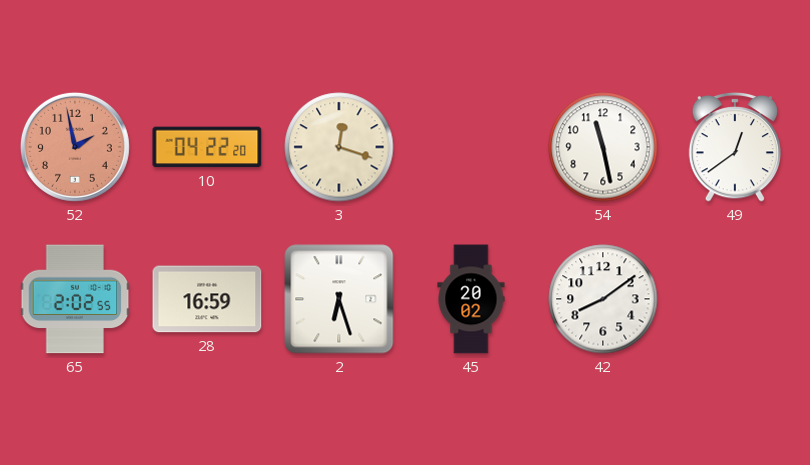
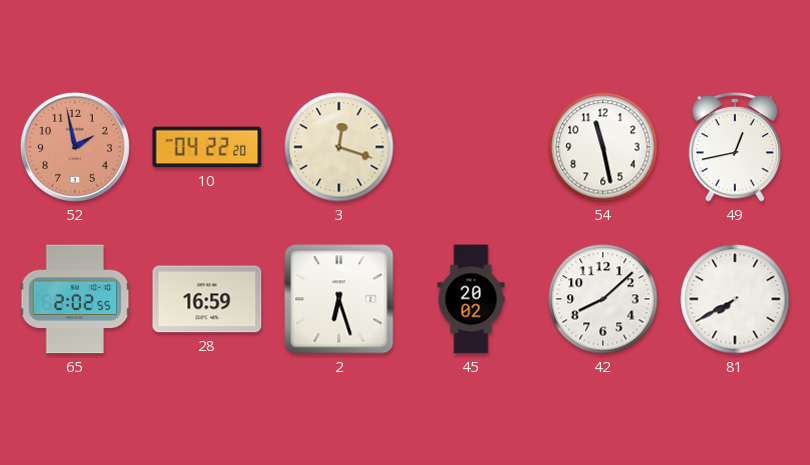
49: 12:39 -> 12:43 (735, 147)
42: 8:09 -> 8:08 (603, 299)
81: none -> 7:40 (735, 299)
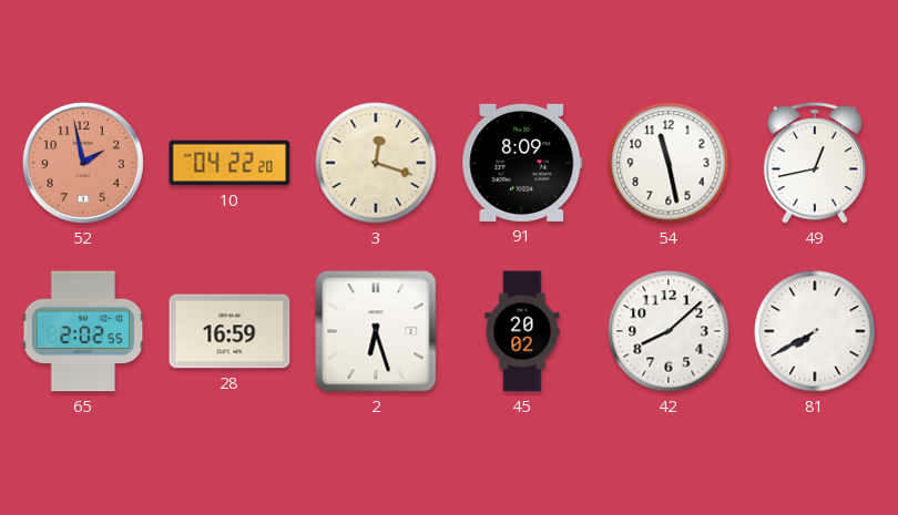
91: none -> 8:09 (522, 163)
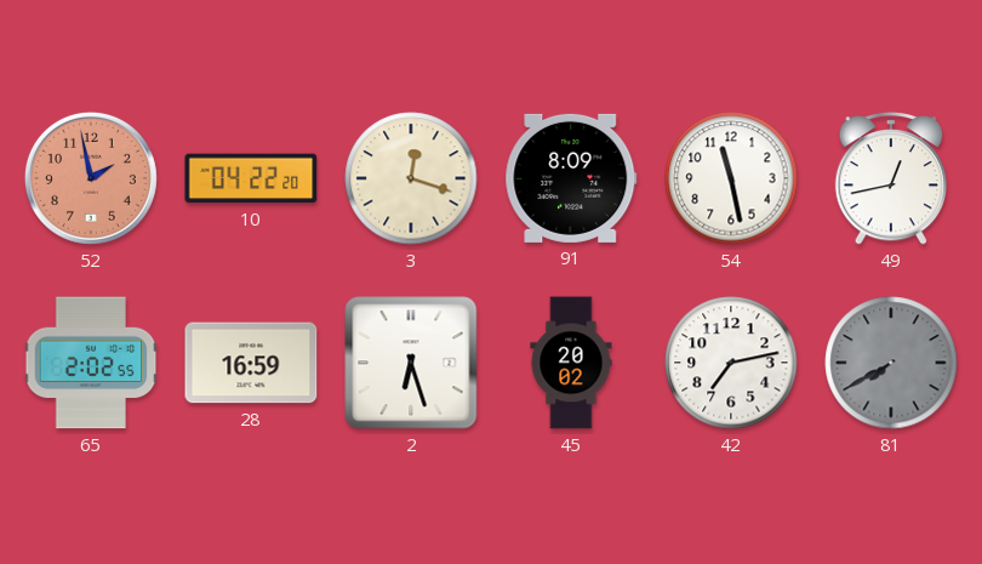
42: 8:08 -> 7:13 (731, 363)
81 dial: white -> grey (891, 363)
